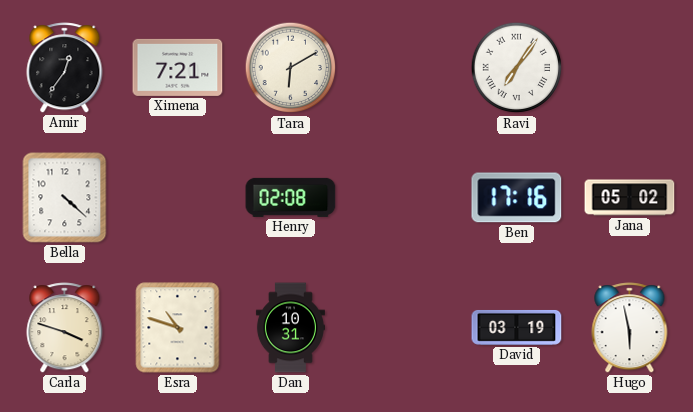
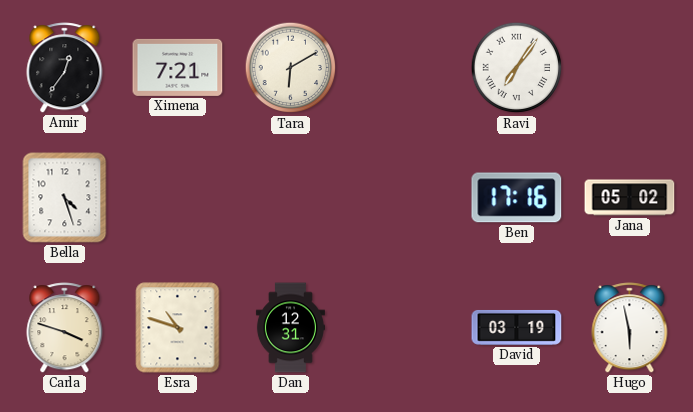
Bella: 4:22 -> 4:27 (65, 198)
Henry: 02:08 -> none (291, 197)
Dan: 10:31 -> 12:31 (290, 328)
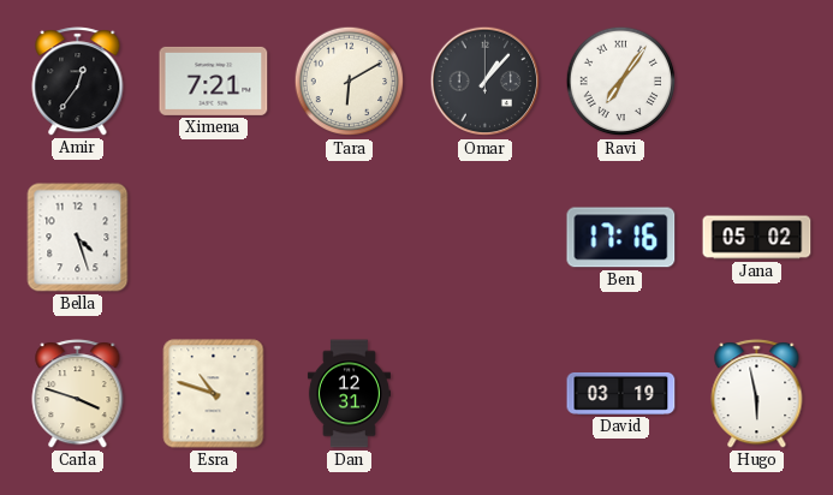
Omar: none -> 1:07 (486, 82)
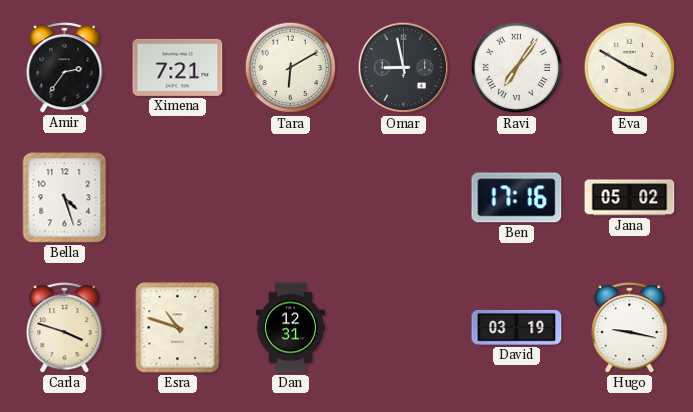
Amir: 12:36 -> 2:36 (65, 68)
Omar: 1:07 -> 8:58 (404, 68)
Eva: none -> 3:50 (630, 68)
Hugo: 5:58 -> 9:17 (630, 328)
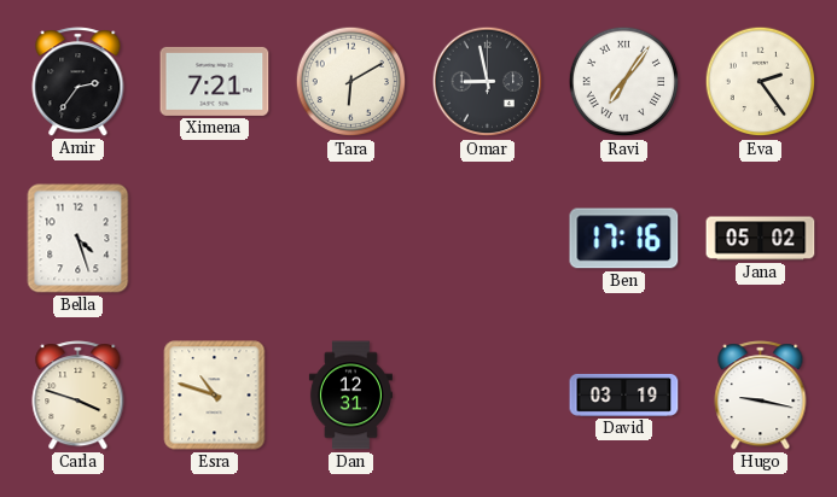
Eva: 3:50 -> 2:24 (761, 82)
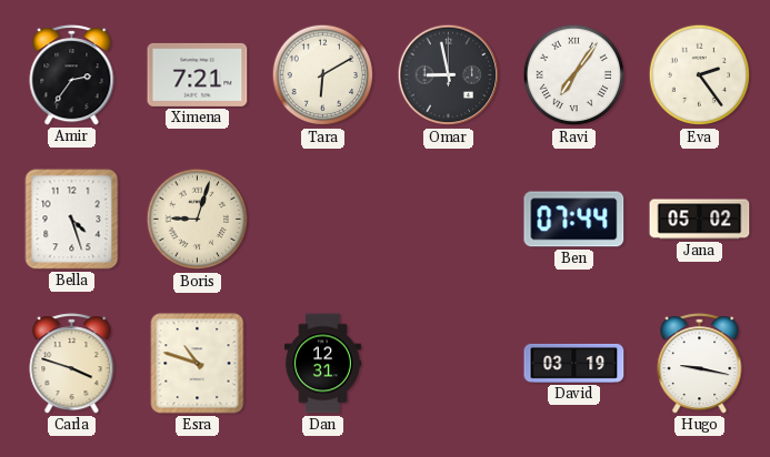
Boris: none -> 9:03 (198, 220)
Ben: 17:16 -> 07:44 (574, 220)
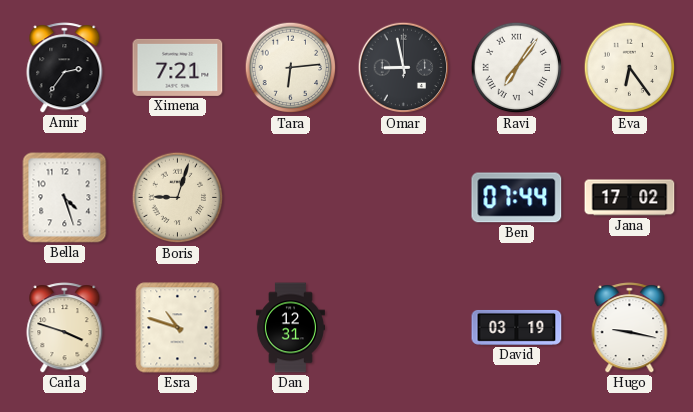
Tara: 6:10 -> 6:14 (291, 68)
Eva: 2:24 -> 6:24 (630, 68)
Jana: 05:02 -> 17:02 (630, 198)
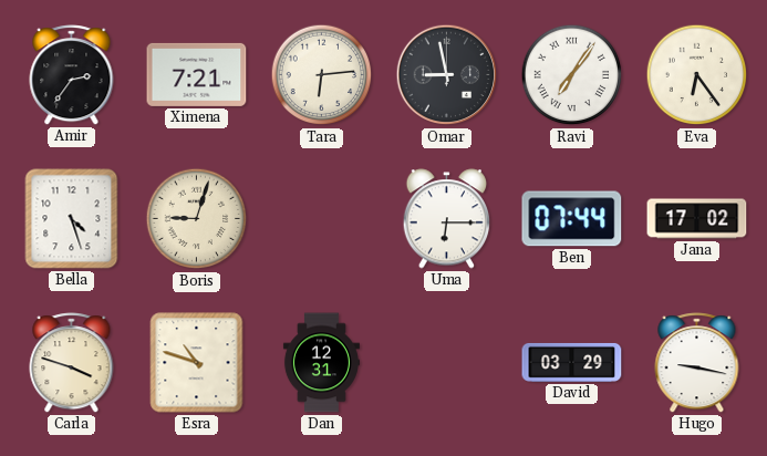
Uma: none -> 6:15 (447, 219)
David: 03:19 -> 03:29 (572, 362)
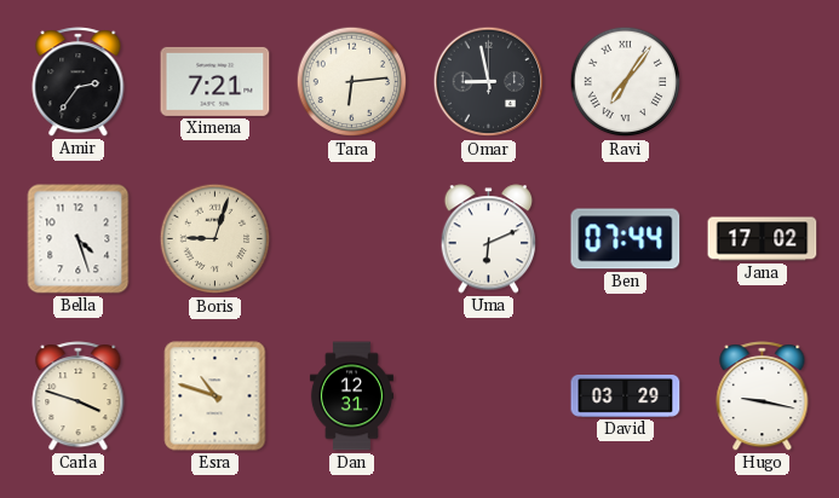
Eva: 6:24 -> none (697, 75)
Uma: 6:15 -> 6:11 (489, 239)
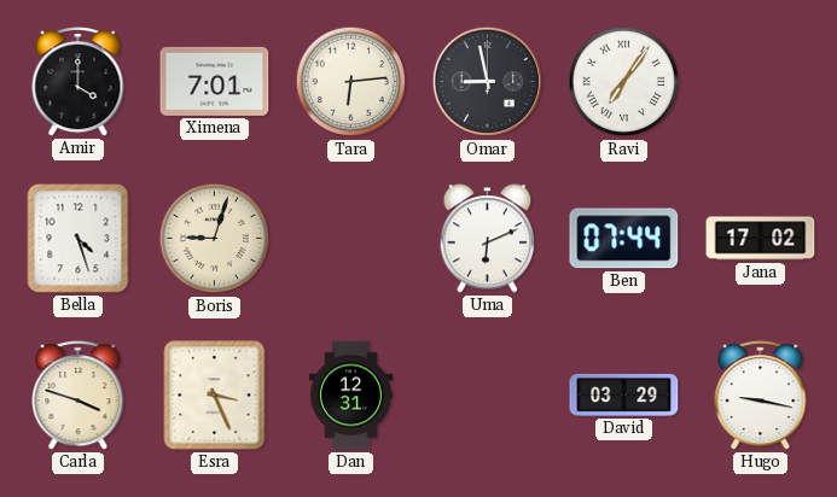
Amir: 2:36 -> 4:00 (79, 82)
Ximena: 7:21 -> 7:01 (215, 81)
Esra: 10:48 -> 3:26 (215, 396)
